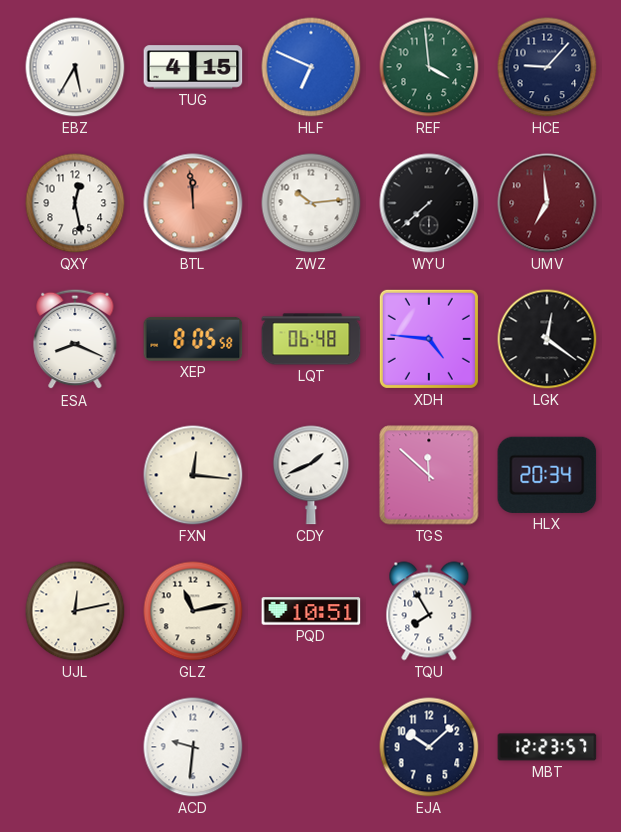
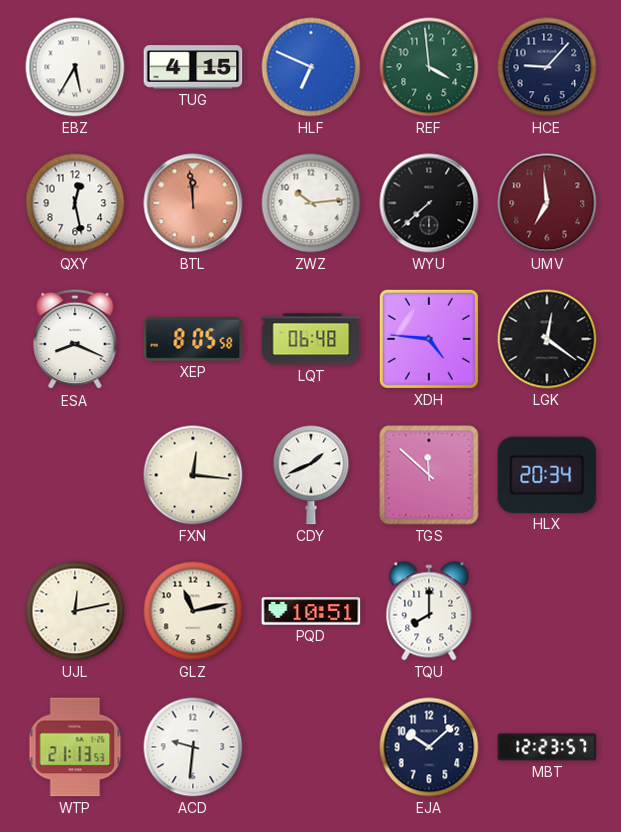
TQU: 7:55 -> 8:00 (429, 611)
WTP: none -> 21:13 (75, 747)
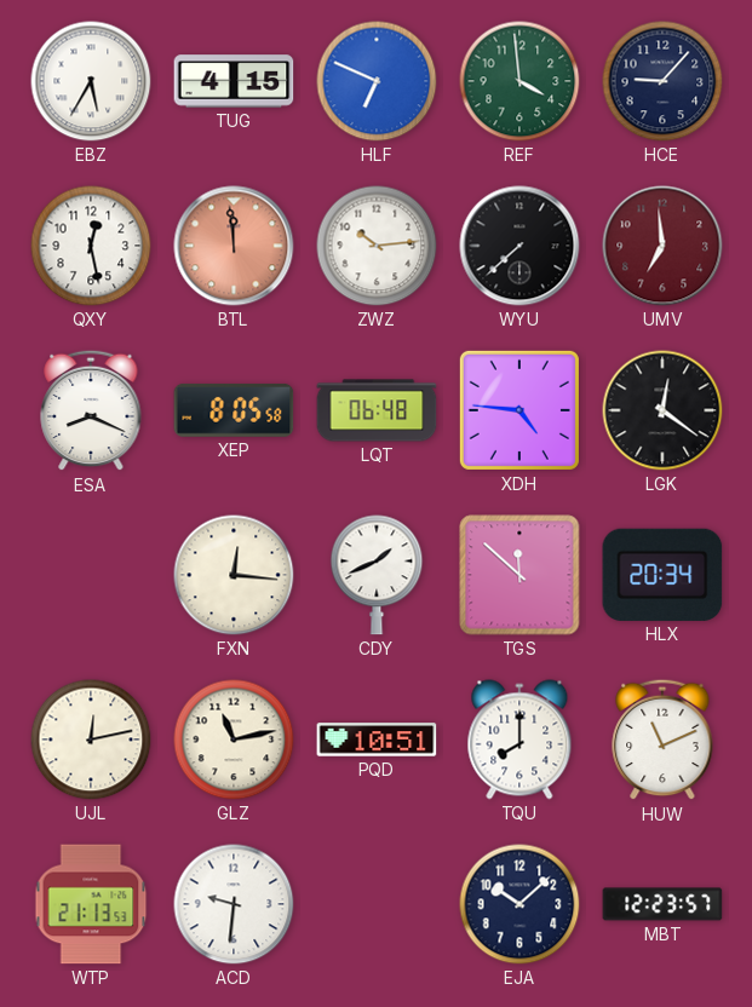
HUW: none -> 11:11 (662, 740)
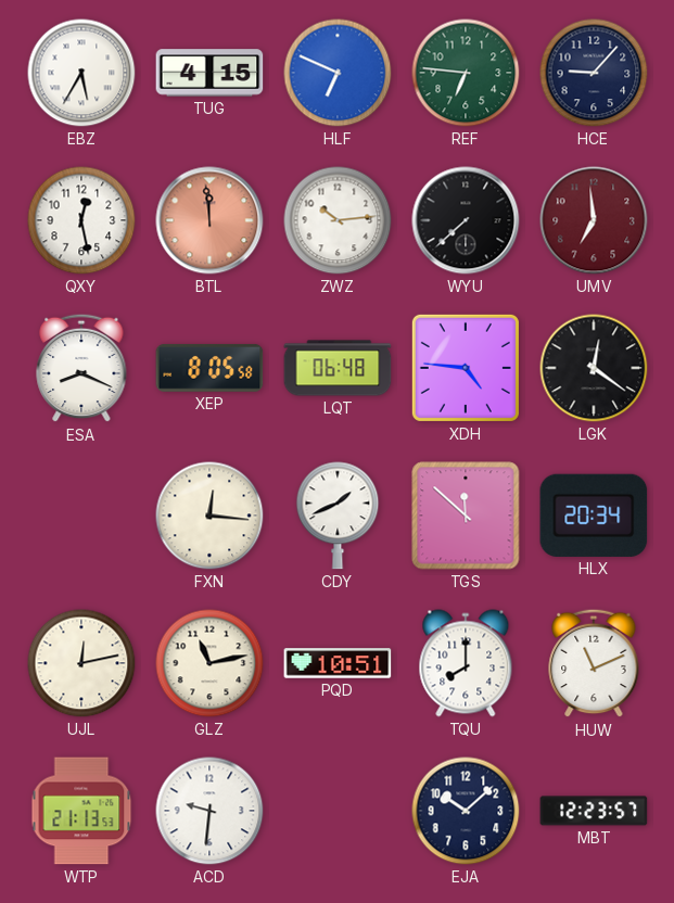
REF: 3:59 -> 6:46 (466, 73)
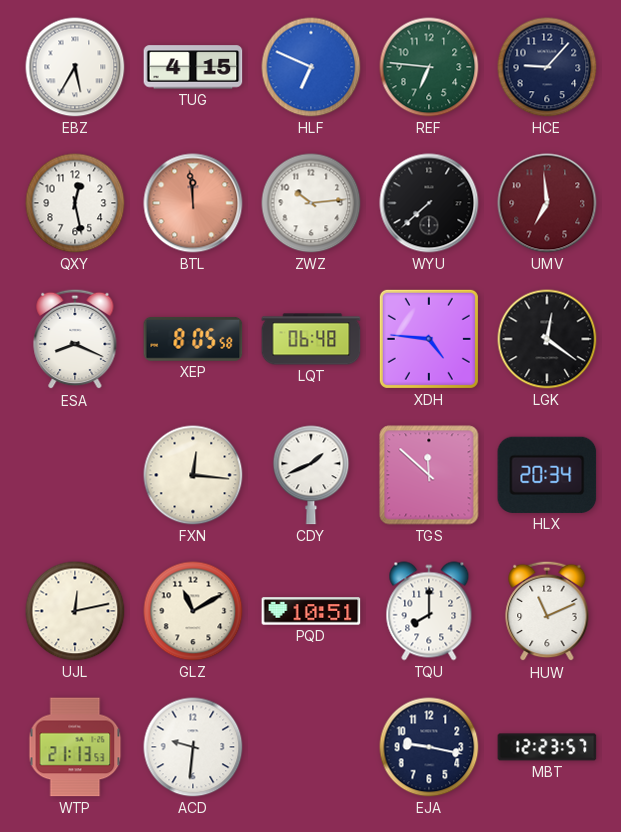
GLZ: 11:13 -> 11:10 (193, 611)
EJA: 10:08 -> 9:17 (429, 747)
